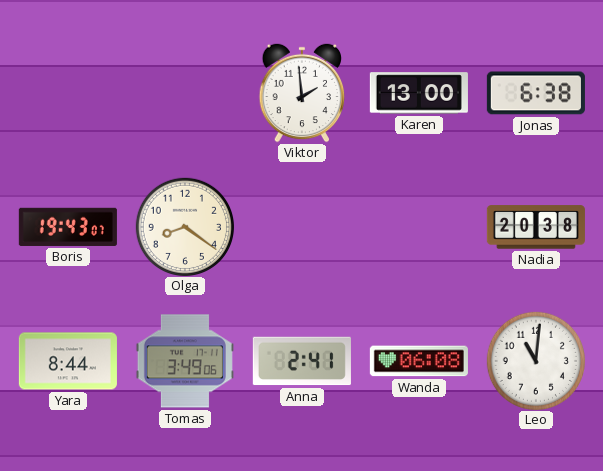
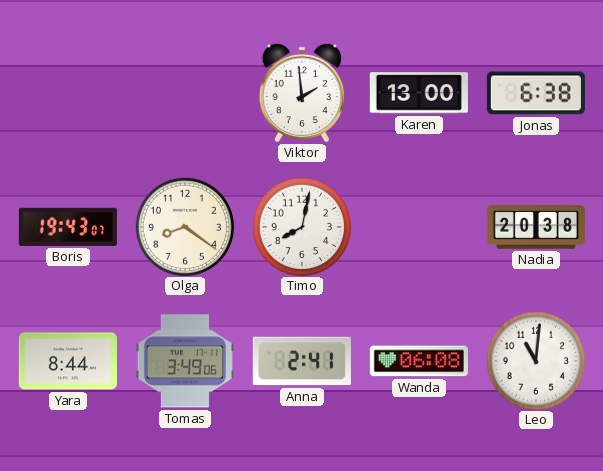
Timo: none -> 8:02 (301, 226)
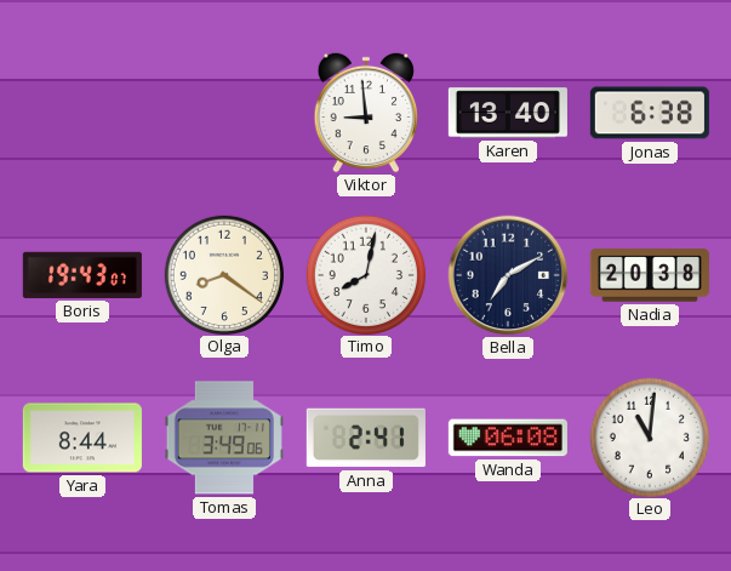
Viktor: 1:59 -> 8:59 (366, 113)
Karen: 13:00 -> 13:40 (508, 113)
Bella: none -> 7:10 (508, 275)
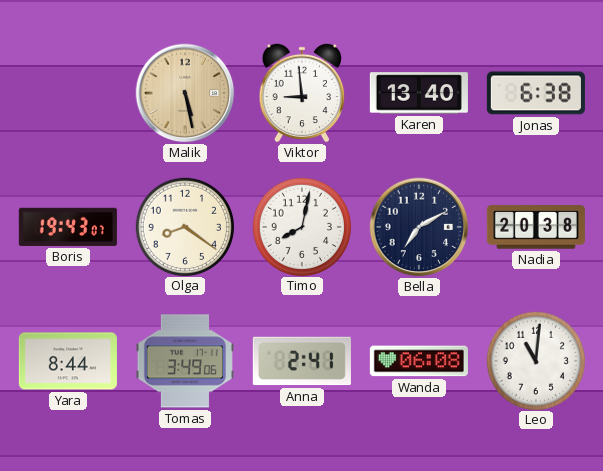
Malik: none -> 5:28 (185, 93)
